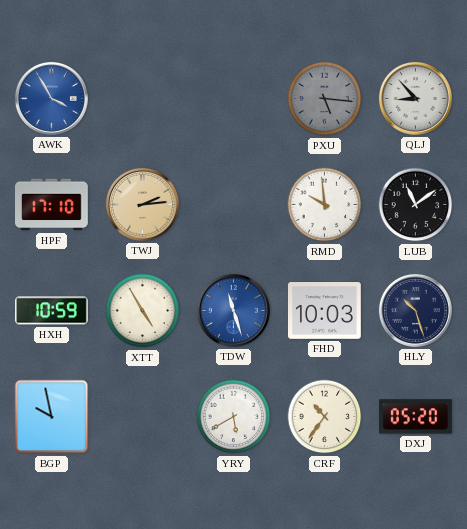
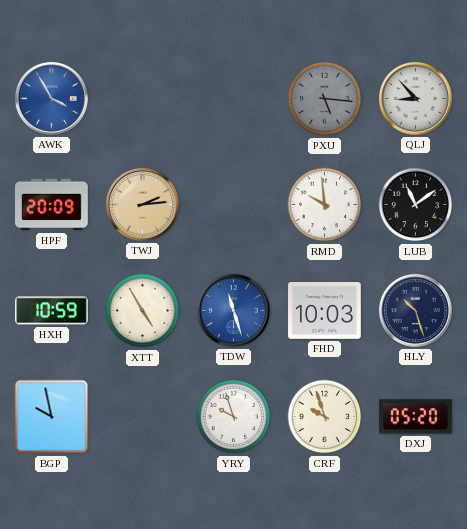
HPF: 17:10 -> 20:09 (52, 205)
YRY: 5:40 -> 9:57 (234, 417)
CRF: 10:36 -> 9:57 (325, 417)
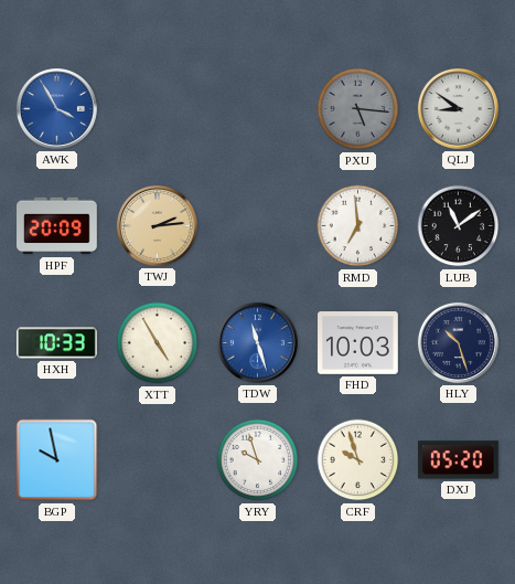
QLJ: 8:53 -> 8:51 (458, 108)
RMD: 9:59 -> 6:59 (358, 226)
HXH: 10:59 -> 10:33 (57, 343)
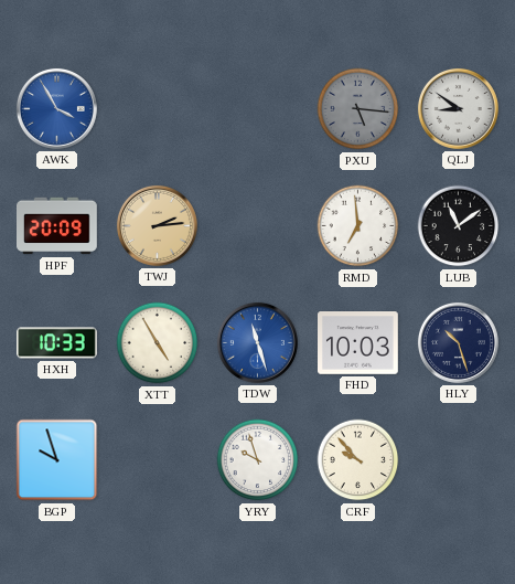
BGP: 9:58 -> 9:57 (57, 460)
CRF: 9:57 -> 9:53 (358, 460)
DXJ: 05:20 -> none (459, 460)
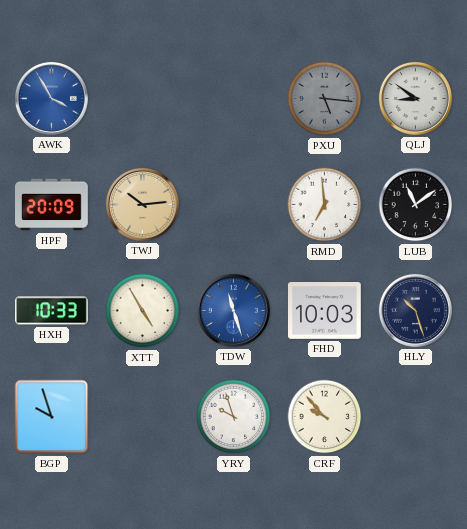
TWJ: 2:14 -> 10:14 (142, 204)
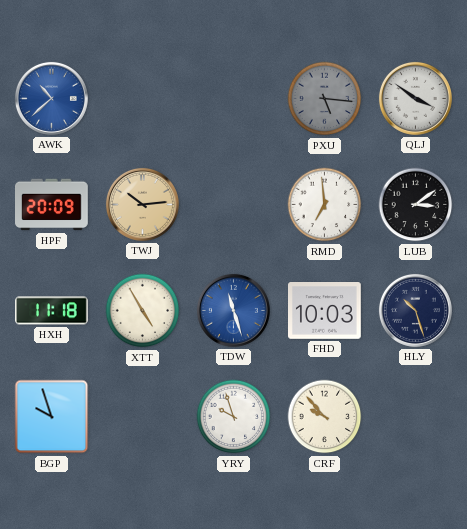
AWK: 3:55 -> 10:38 (51, 98)
QLJ: 8:51 -> 3:51 (415, 98)
LUB: 11:09 -> 3:09 (416, 205)
HXH: 10:33 -> 11:18 (52, 311)
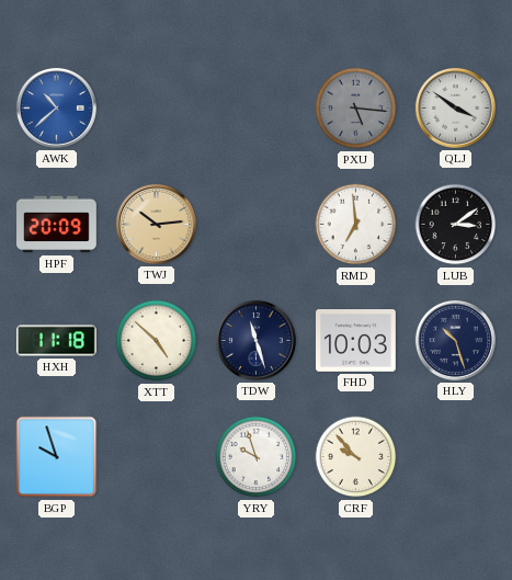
XTT: 4:55 -> 4:52 (157, 341)
TDW dial: blue -> navy (255, 340)
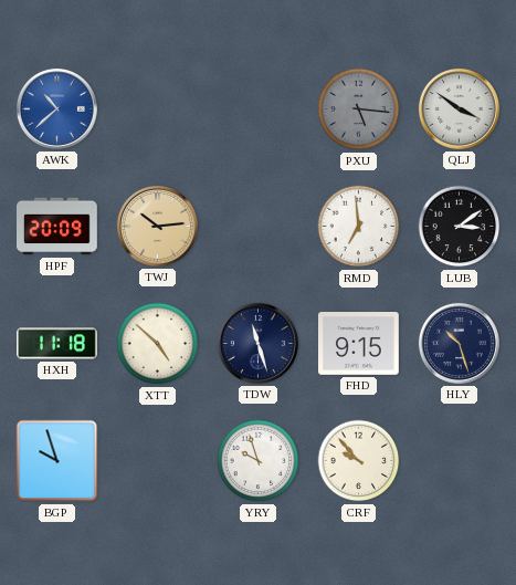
FHD: 10:03 -> 9:15 (359, 344)
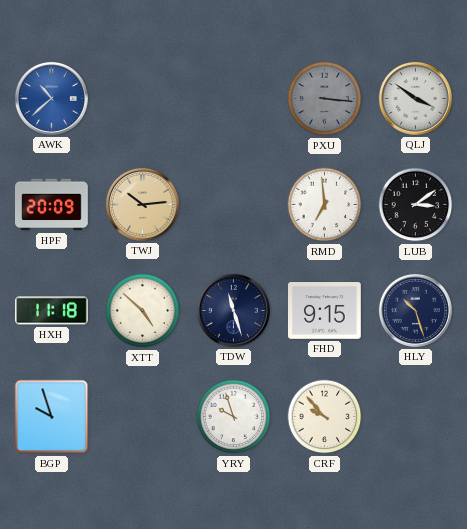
PXU: 5:16 -> 3:16 (325, 99)
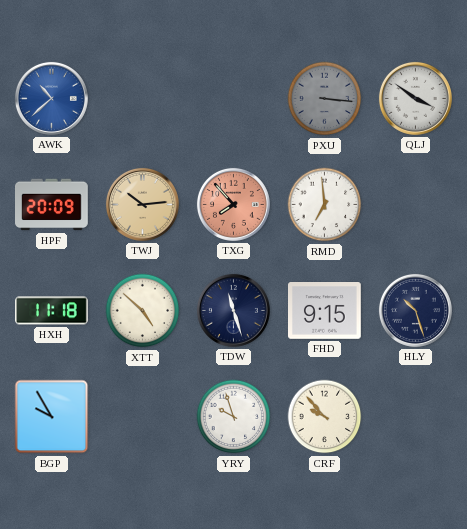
TXG: none -> 7:53 (233, 204)
LUB: 3:09 -> none (416, 205)
BGP: 9:57 -> 9:55 (52, 417)
